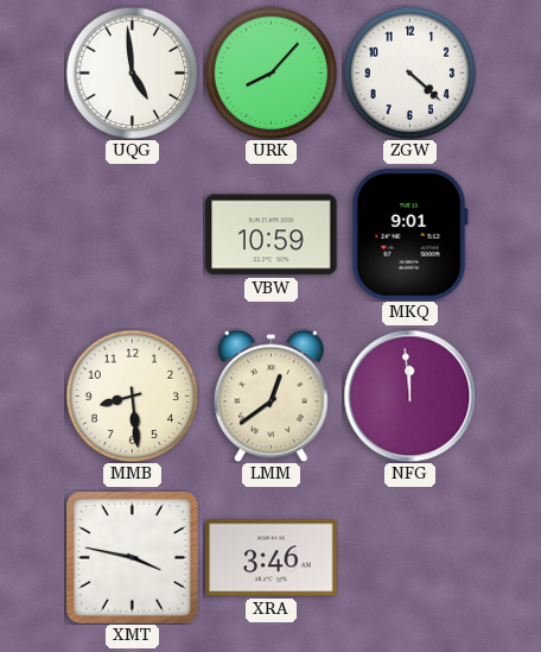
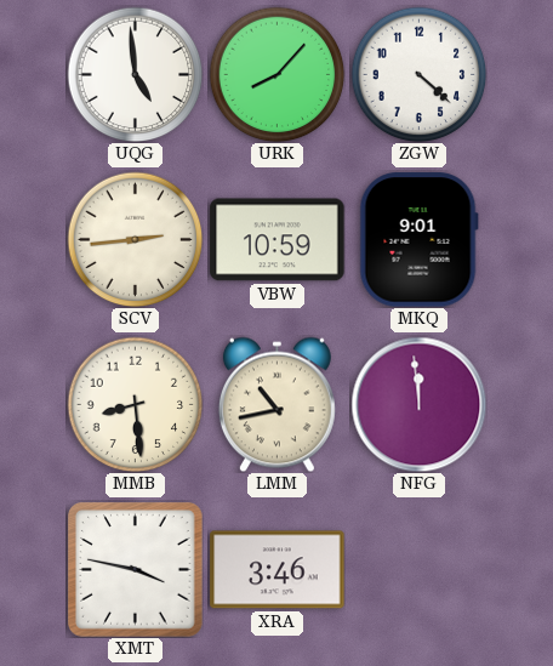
SCV: none -> 2:44 (135, 239)
LMM: 12:39 -> 10:43 (276, 404)
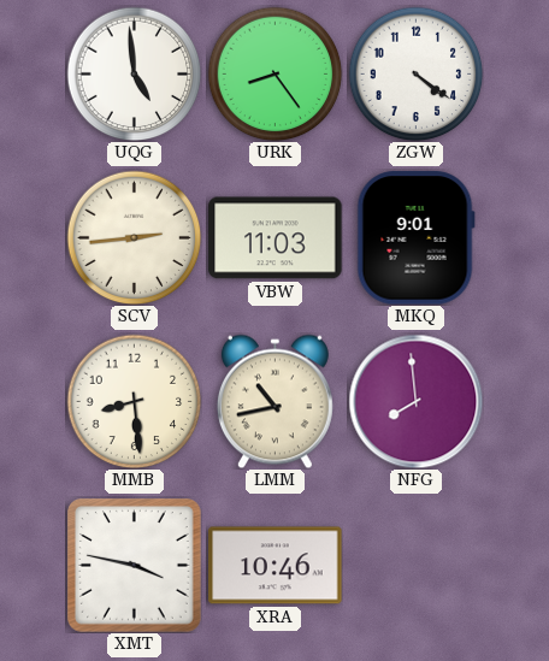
URK: 8:07 -> 8:24 (274, 73)
ZGW: 4:22 -> 4:21 (415, 73)
VBW: 10:59 -> 11:03 (276, 238)
NFG: 11:59 -> 7:59 (415, 401)
XRA: 3:46 -> 10:46 (276, 566)
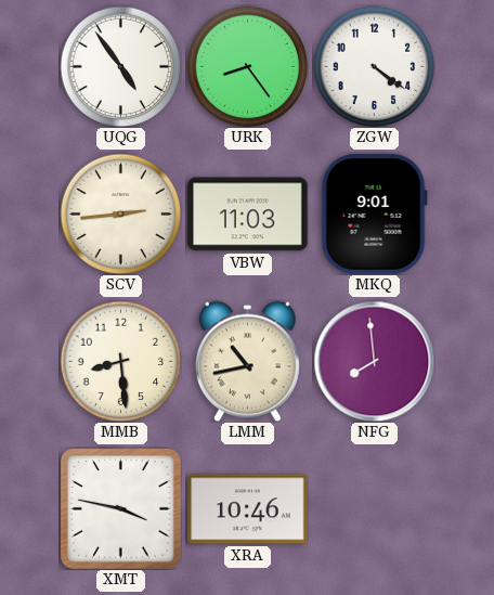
UQG: 4:59 -> 4:54 (120, 66)
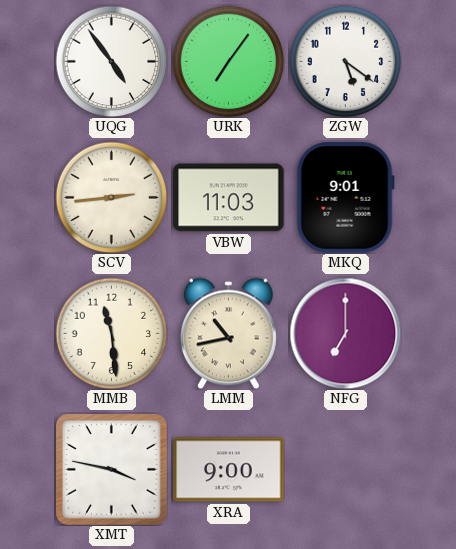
URK: 8:24 -> 7:06 (228, 61)
ZGW: 4:21 -> 5:21 (345, 61)
MMB: 8:29 -> 11:29 (111, 333)
NFG: 7:59 -> 7:00 (345, 333)
XRA: 10:46 -> 9:00 (229, 470)
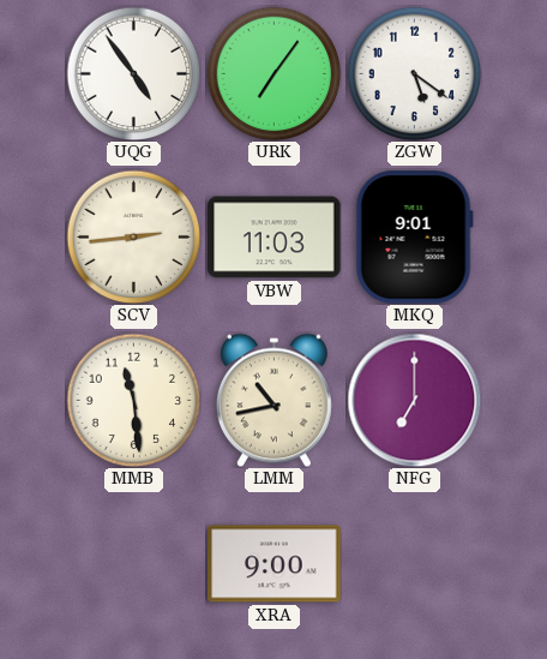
XMT: 3:47 -> none (112, 470)
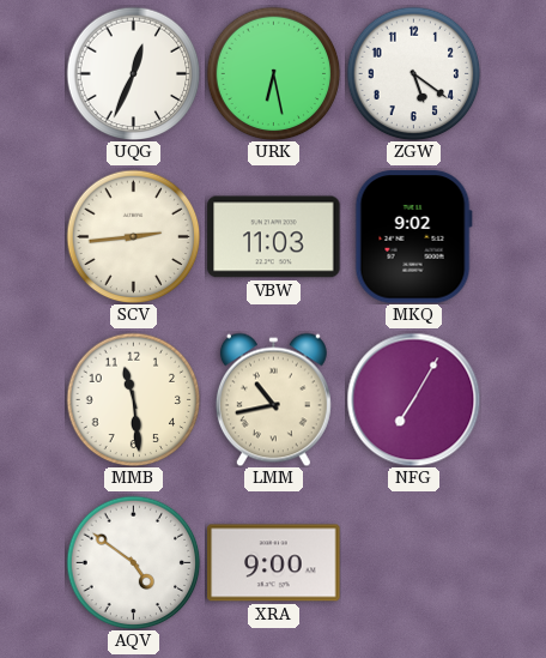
UQG: 4:54 -> 12:34 (133, 73)
URK: 7:06 -> 6:28 (273, 73)
MKQ: 9:01 -> 9:02 (413, 237)
NFG: 7:00 -> 7:05 (413, 399)
AQV: none -> 4:51 (133, 562)
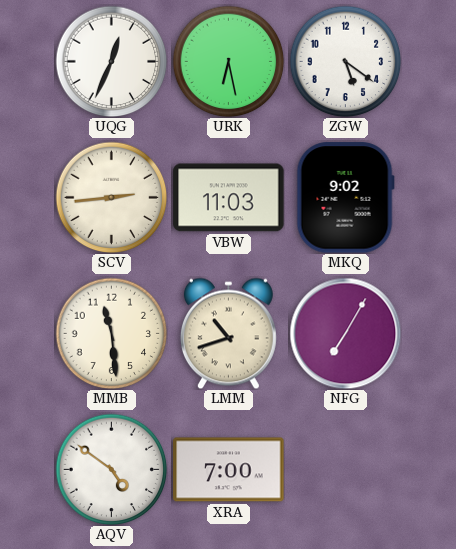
LMM: 10:43 -> 10:42 (228, 333)
XRA: 9:00 -> 7:00 (229, 470)
